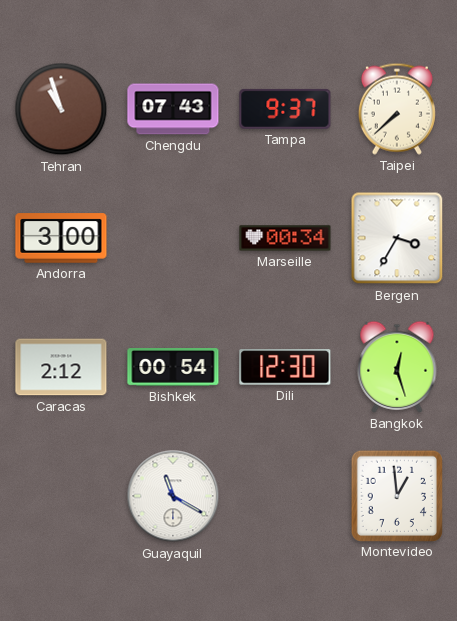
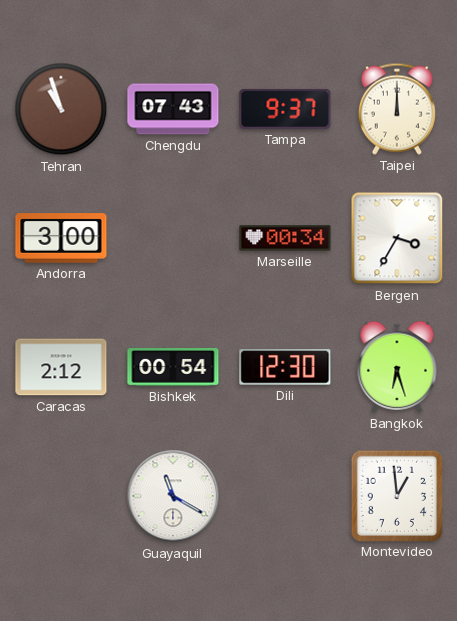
Taipei: 7:38 -> 12:00 (397, 109)
Bangkok: 12:27 -> 6:27 (397, 367)
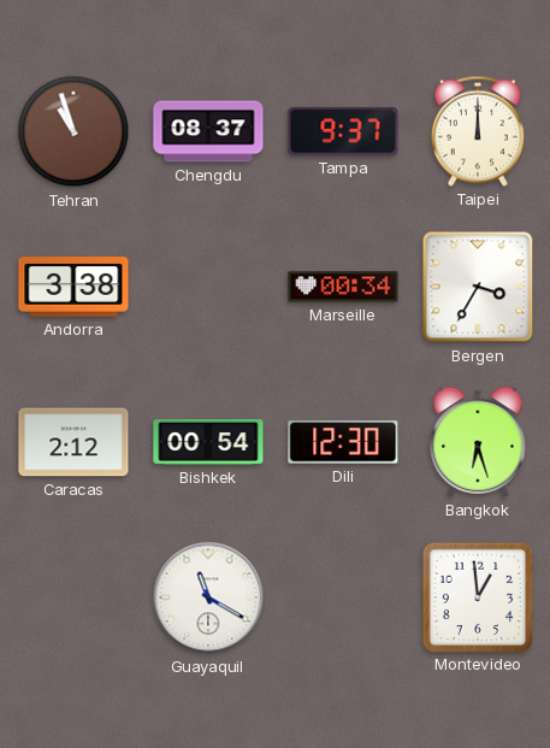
Chengdu: 07:43 -> 08:37 (208, 131)
Andorra: 3:00 -> 3:38 (73, 287)
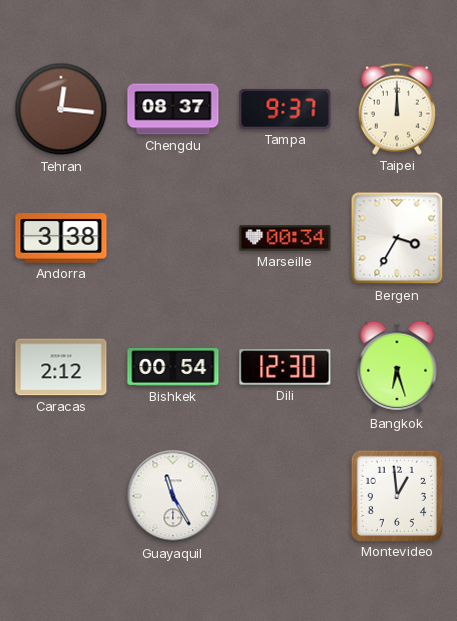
Tehran: 10:57 -> 12:16 (61, 109)
Guayaquil: 11:20 -> 11:25 (173, 496)
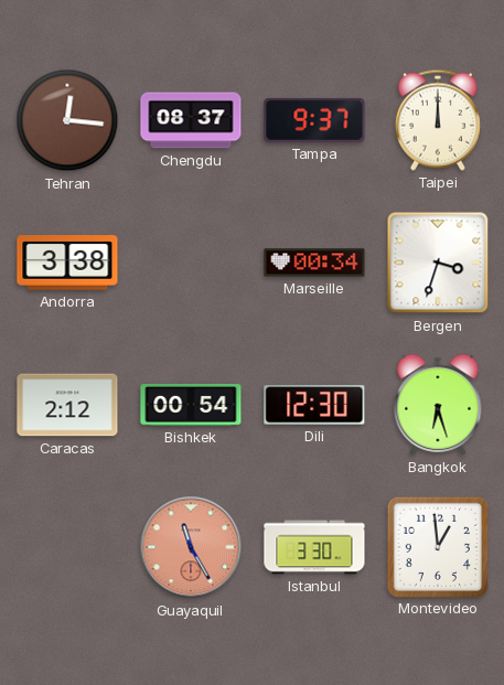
Bergen: 3:35 -> 3:33 (438, 263)
Guayaquil dial: white -> salmon (191, 547)
Istanbul: none -> 3:30 (314, 547)
